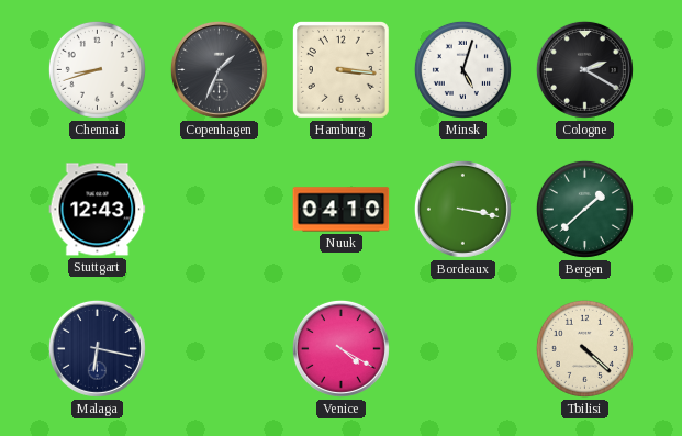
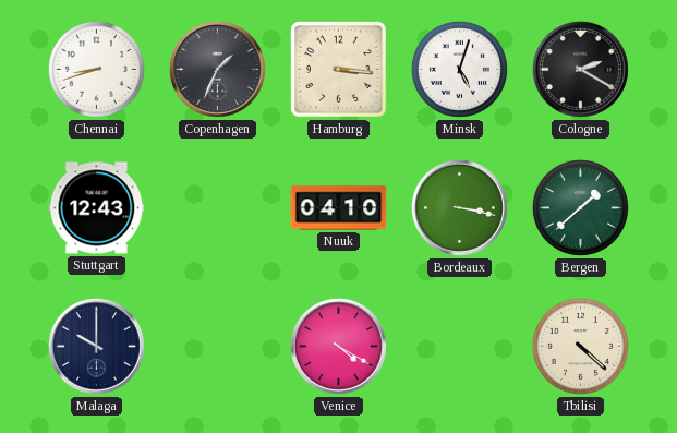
Malaga: 6:17 -> 10:00 (96, 346)
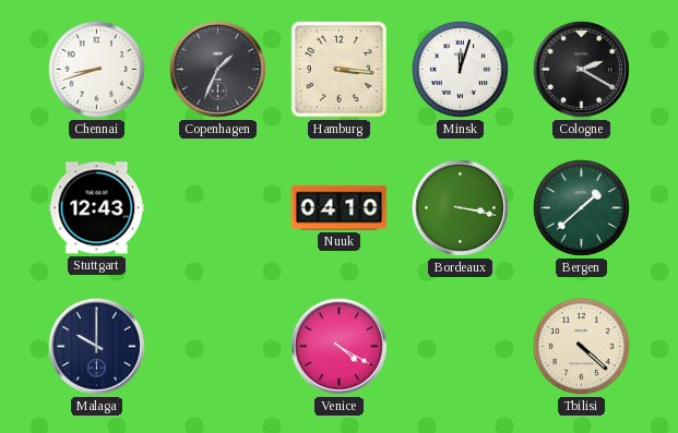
Minsk: 5:03 -> 12:03 (460, 69)
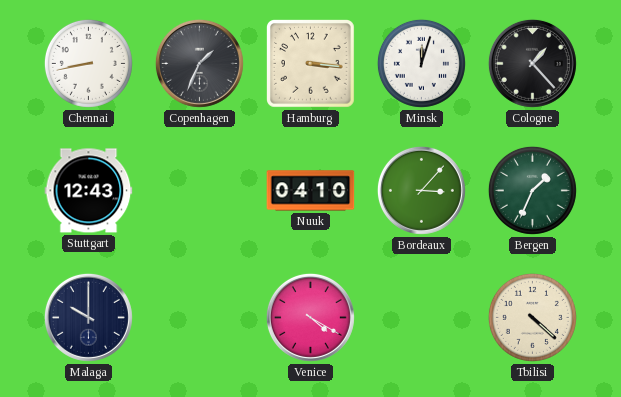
Chennai: 8:42 -> 8:43 (88, 63)
Cologne: 2:20 -> 1:23 (532, 63)
Bordeaux: 3:17 -> 3:07 (421, 190)
Bergen: 1:38 -> 1:34 (532, 190)
